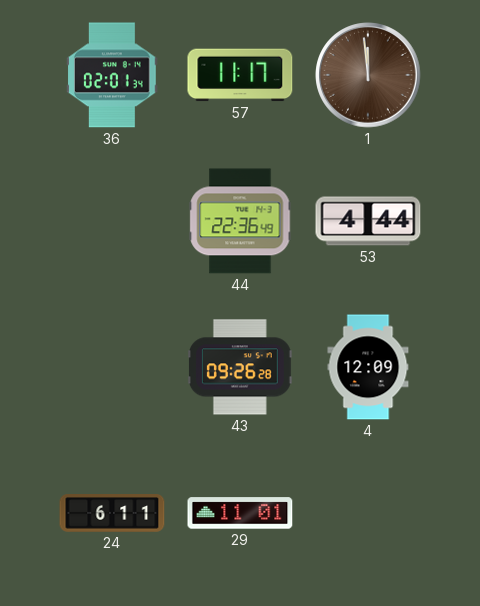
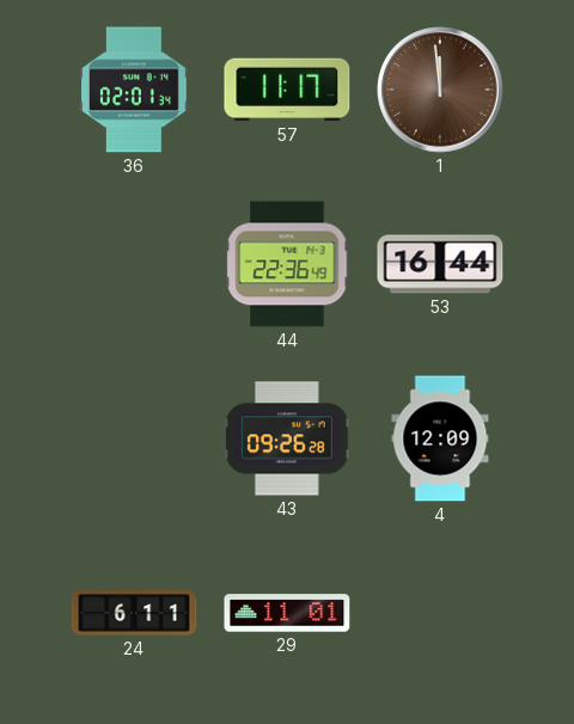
53: 4:44 -> 16:44 (440, 264)
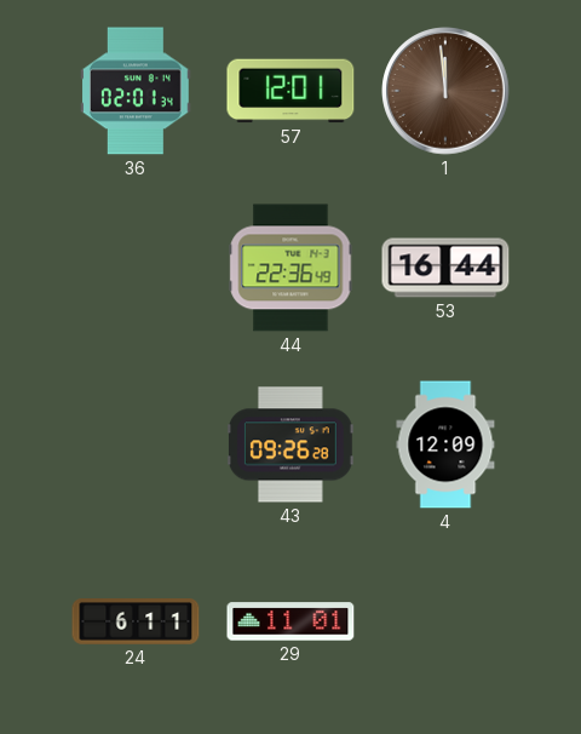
57: 11:17 -> 12:01 (290, 91)
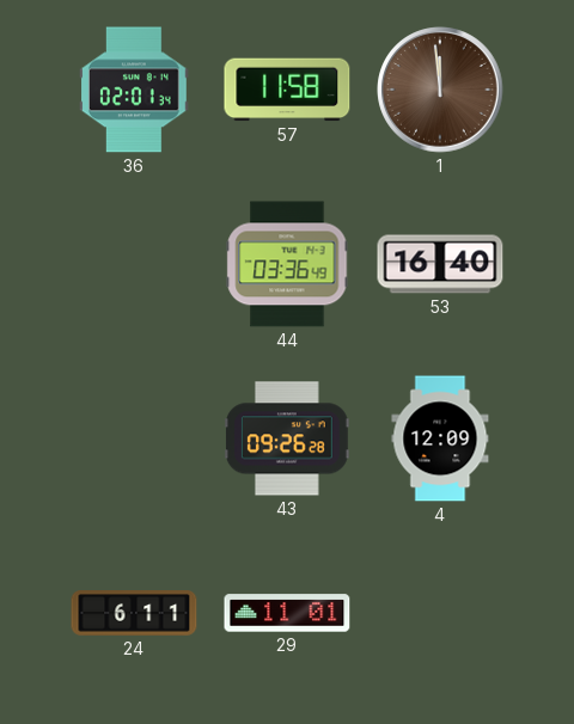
57: 12:01 -> 11:58 (287, 90)
44: 22:36 -> 03:36 (287, 264)
53: 16:44 -> 16:40 (440, 264)
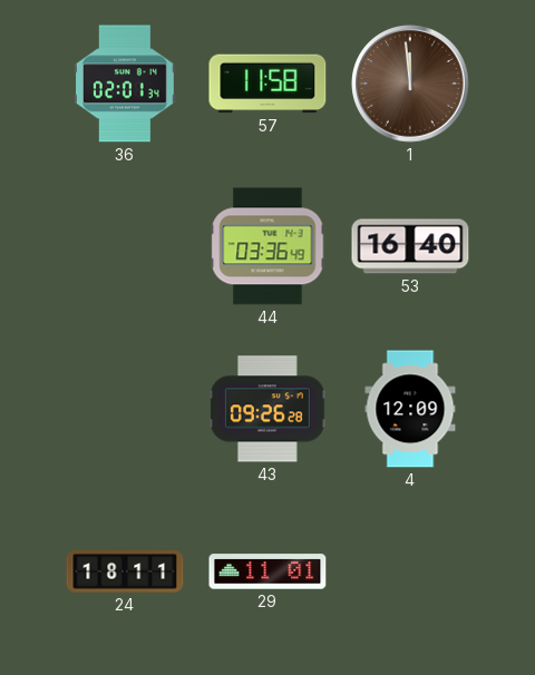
24: 6:11 -> 18:11 (125, 571)
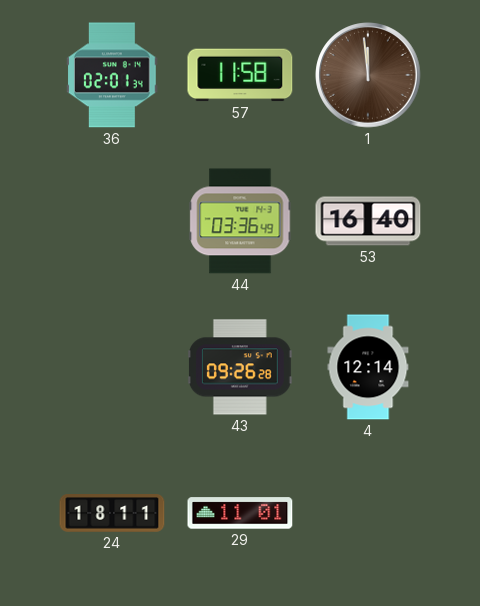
4: 12:09 -> 12:14 (368, 367)
